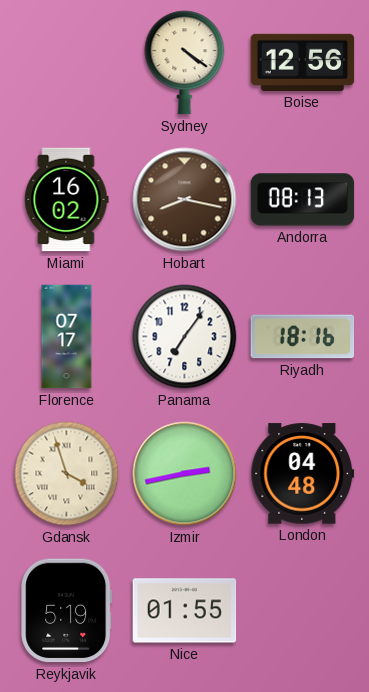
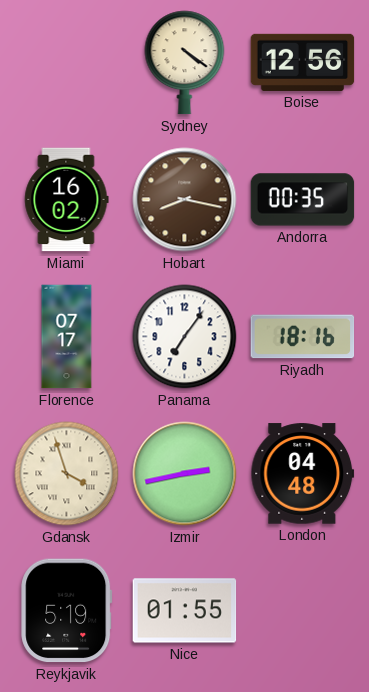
Andorra: 08:13 -> 00:35 (303, 200)
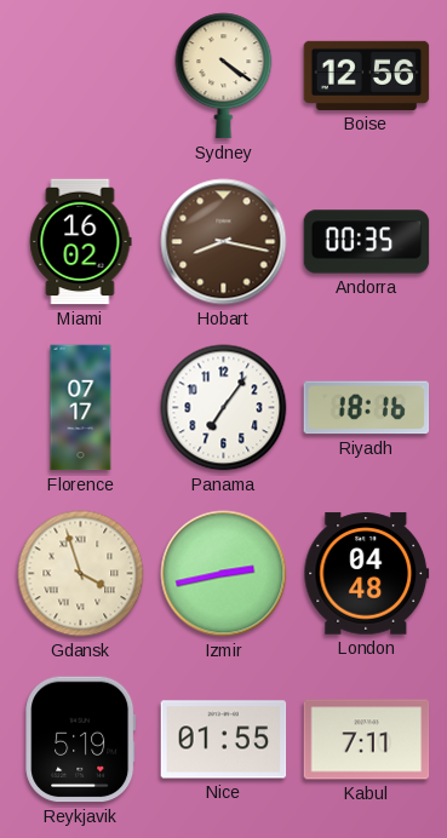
Kabul: none -> 7:11 (367, 740)
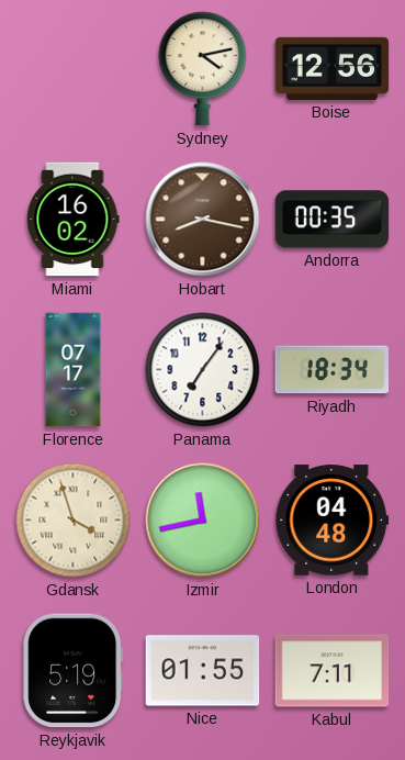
Sydney: 4:21 -> 4:13 (203, 69)
Riyadh: 18:16 -> 18:34 (333, 370)
Izmir: 2:43 -> 11:43 (203, 521)
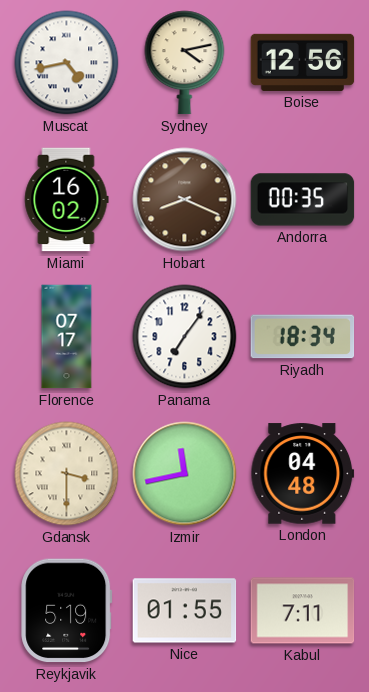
Muscat: none -> 4:43 (67, 63)
Hobart: 8:17 -> 8:19 (185, 200)
Gdansk: 3:57 -> 3:30 (67, 474)
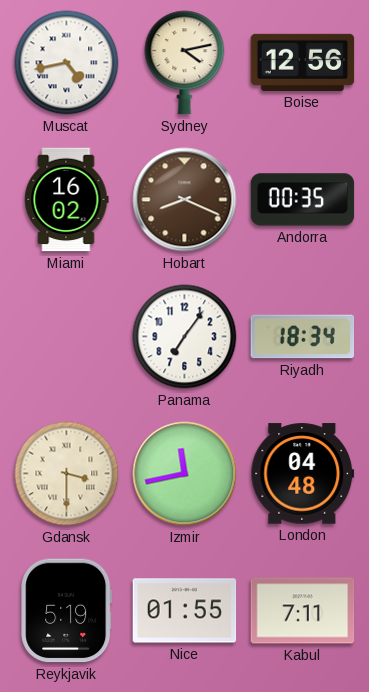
Florence: 07:17 -> none (67, 337)
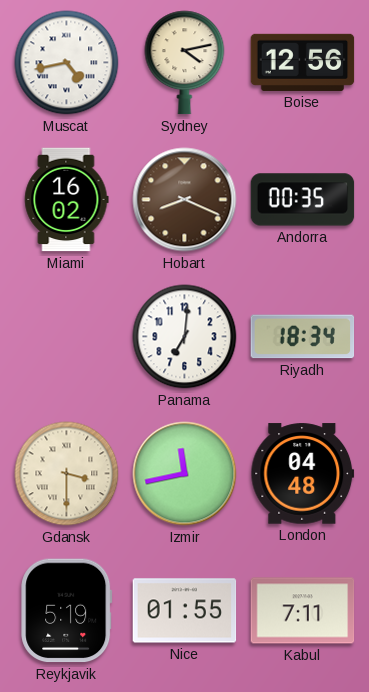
Panama: 7:06 -> 7:01 (185, 337)
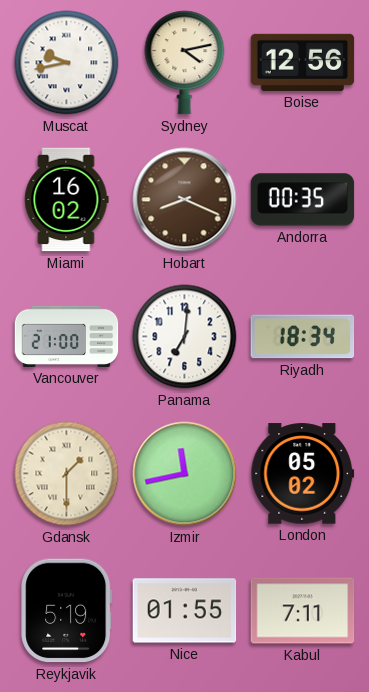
Muscat: 4:43 -> 9:43 (67, 63)
Vancouver: none -> 21:00 (67, 336)
Gdansk: 3:30 -> 1:30 (67, 474)
London: 04:48 -> 05:02 (303, 474)
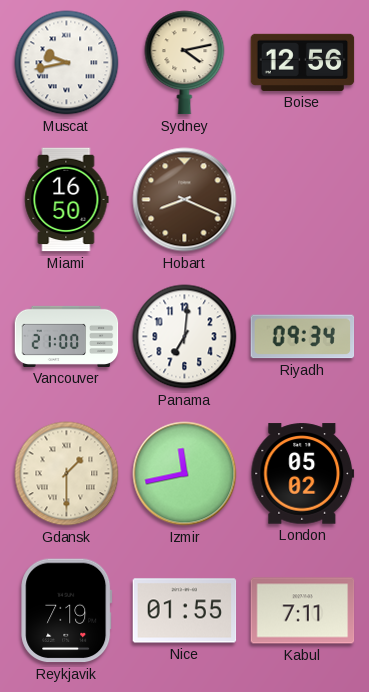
Miami: 16:02 -> 16:50 (67, 200)
Andorra: 00:35 -> none (303, 200)
Riyadh: 18:34 -> 09:34 (303, 337)
Reykjavik: 5:19 -> 7:19 (67, 611)
